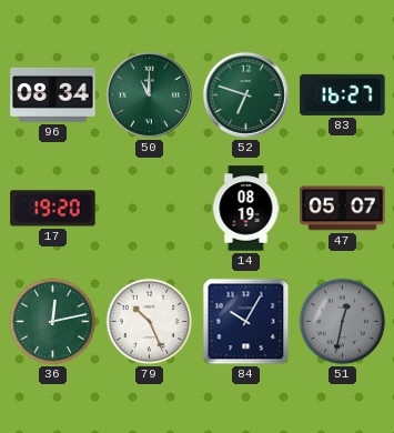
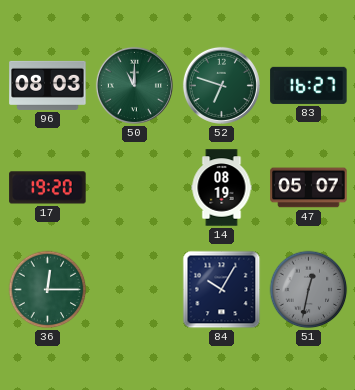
96: 08:34 -> 08:03 (48, 85)
36: 12:13 -> 12:15 (48, 290)
79: 10:26 -> none (150, 322)
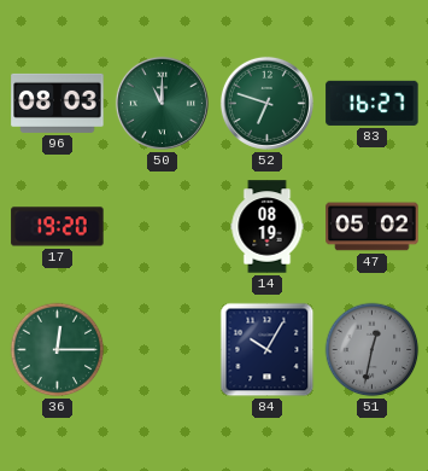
47: 05:07 -> 05:02 (373, 227)
